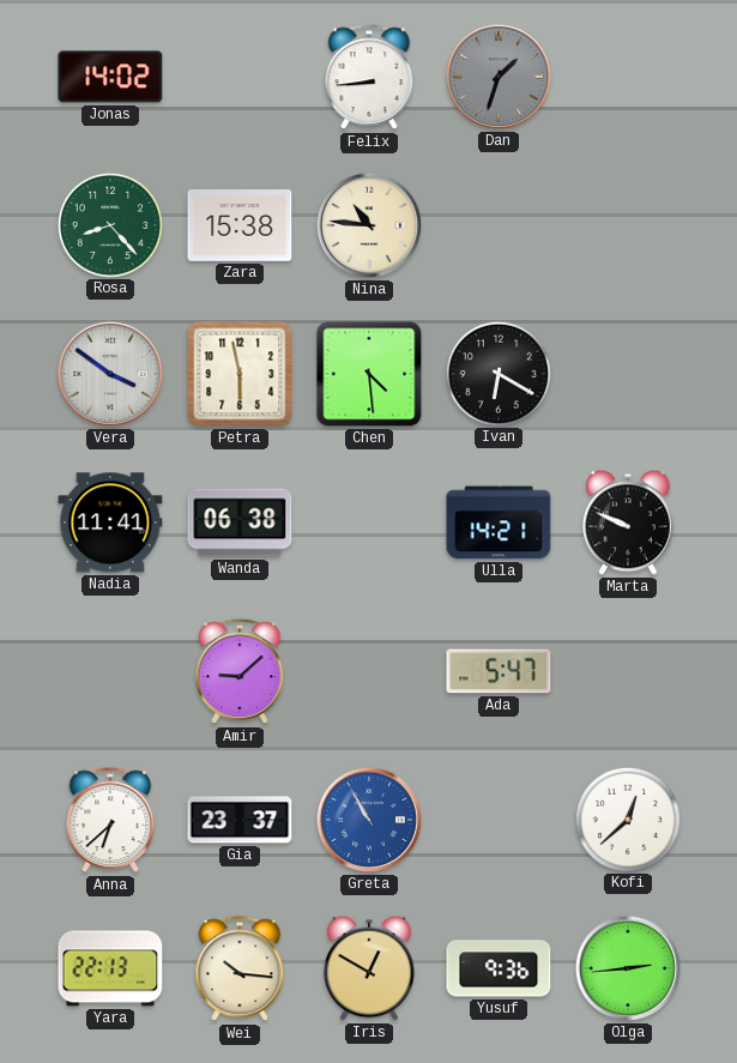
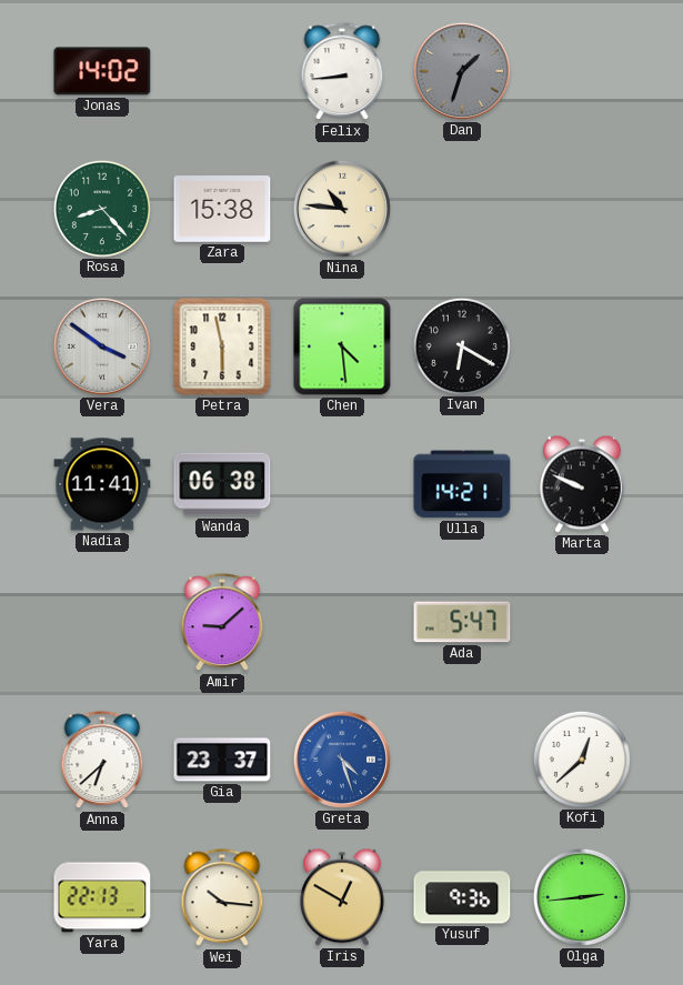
Greta: 10:55 -> 4:27 (342, 760)
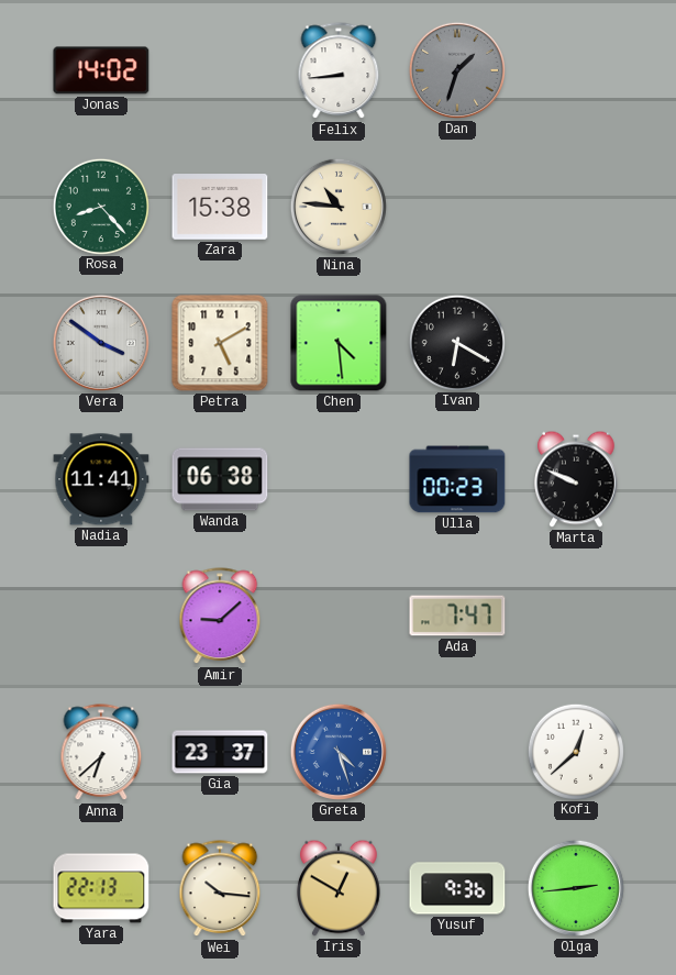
Petra: 5:58 -> 5:10 (220, 343)
Ulla: 14:21 -> 00:23 (457, 479)
Ada: 5:47 -> 7:47 (457, 616)
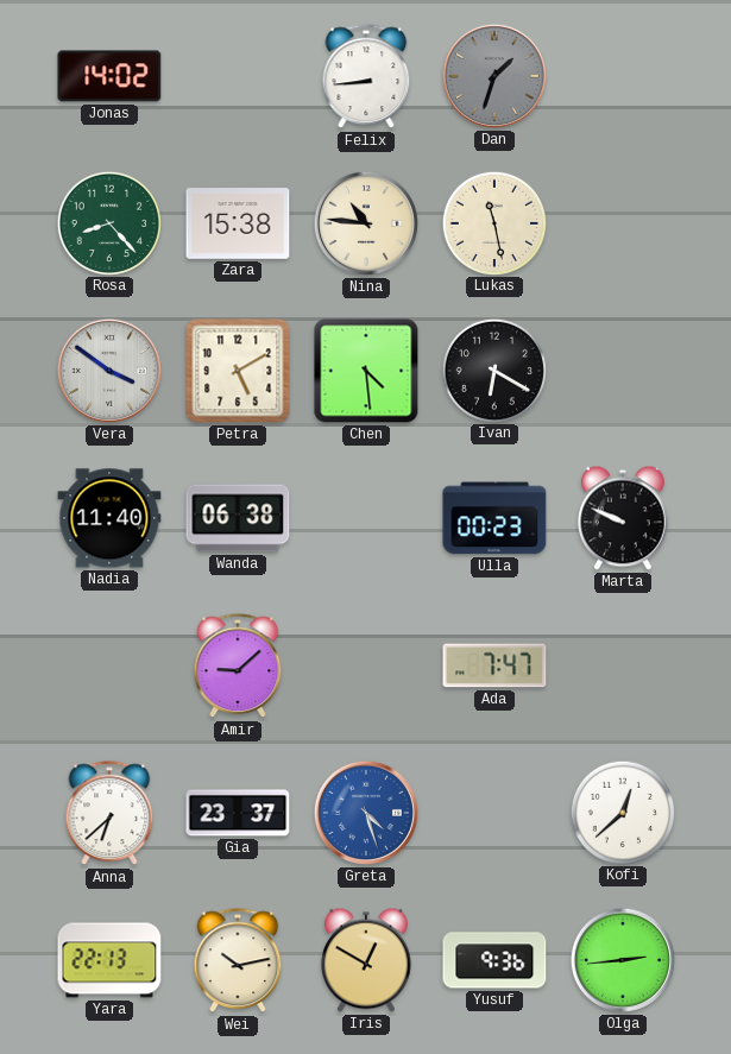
Lukas: none -> 11:28 (493, 222)
Nadia: 11:41 -> 11:40 (109, 518)
Wei: 10:16 -> 10:13 (238, 961)
